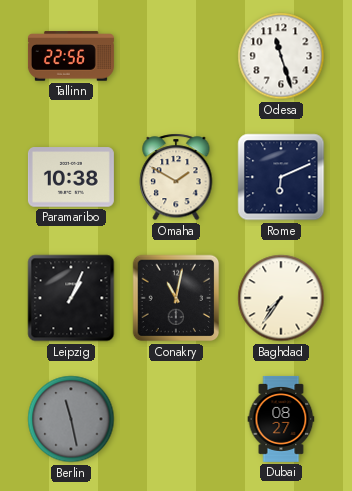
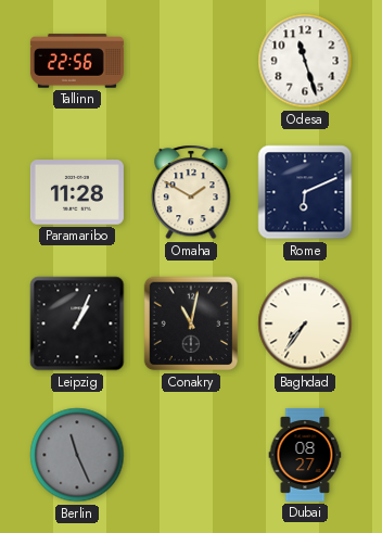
Paramaribo: 10:38 -> 11:28 (77, 192)
Berlin: 11:28 -> 11:26 (77, 455)
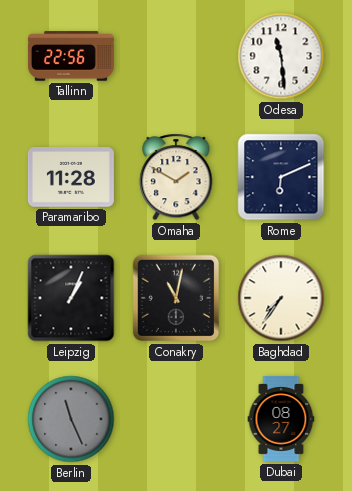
Odesa: 11:27 -> 11:29 (281, 56)
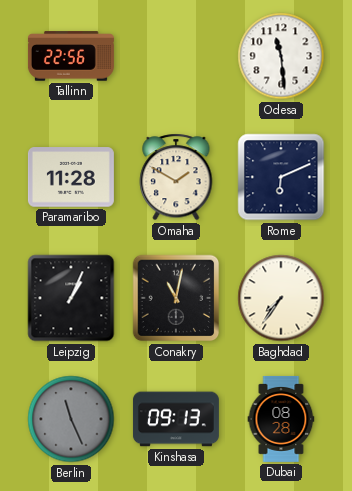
Kinshasa: none -> 09:13 (176, 419)
Dubai: 08:27 -> 08:28 (281, 419)
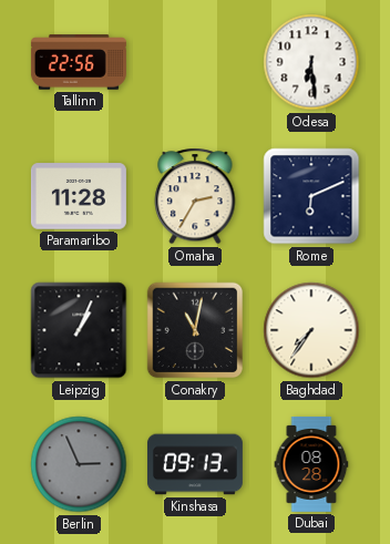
Odesa: 11:29 -> 6:29 (311, 62)
Omaha: 1:50 -> 2:35 (195, 196)
Berlin: 11:26 -> 2:56 (79, 464)
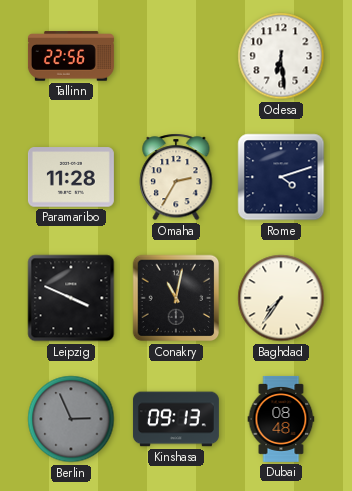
Rome: 6:11 -> 4:12 (281, 177)
Leipzig: 1:04 -> 3:49 (71, 298)
Dubai: 08:28 -> 08:48 (281, 419)
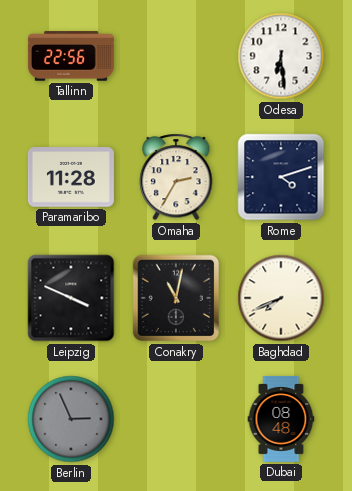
Baghdad: 7:36 -> 7:41 (281, 298)
Kinshasa: 09:13 -> none (176, 419)
